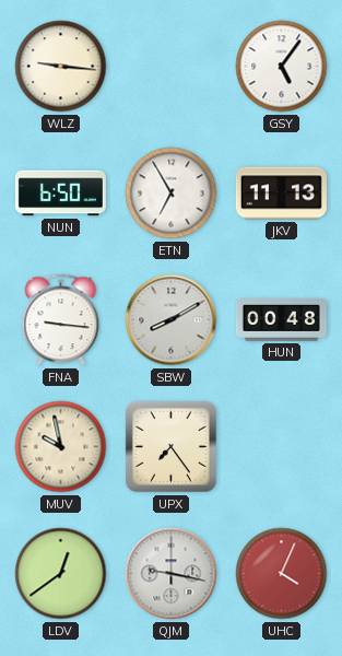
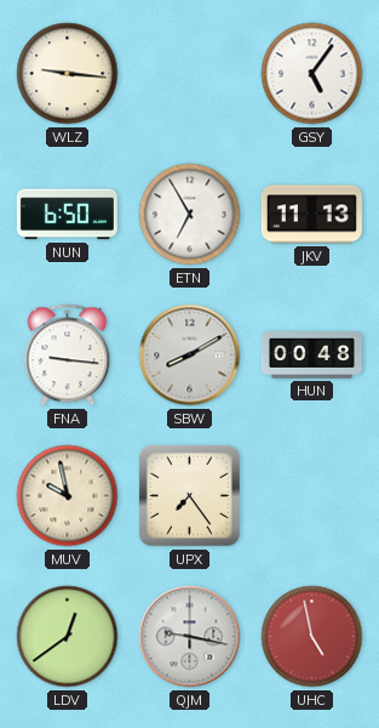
UHC: 4:04 -> 4:58 (312, 637)
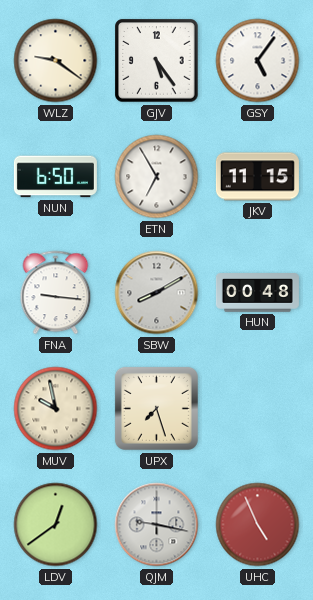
WLZ: 9:16 -> 9:21 (56, 61)
GJV: none -> 5:24 (157, 61)
JKV: 11:13 -> 11:15 (257, 177)
UPX: 7:24 -> 7:27 (156, 408)
UHC: 4:58 -> 4:56 (258, 525)
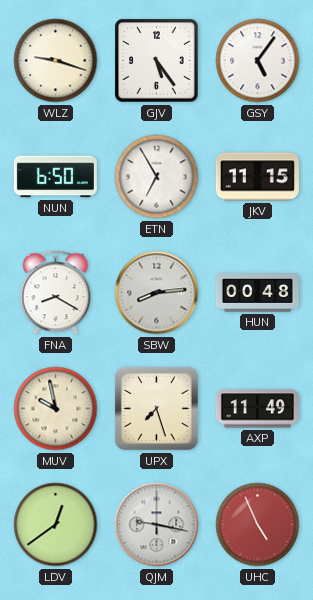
WLZ: 9:21 -> 9:18 (56, 61)
FNA: 9:16 -> 8:20 (56, 293)
SBW: 8:10 -> 8:14 (157, 293)
AXP: none -> 11:49 (257, 409)
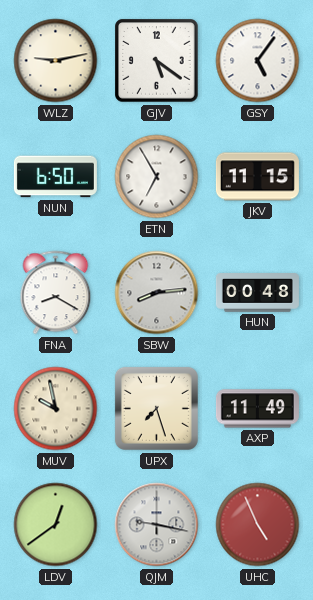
WLZ: 9:18 -> 9:13 (56, 61)
GJV: 5:24 -> 5:21 (157, 61)
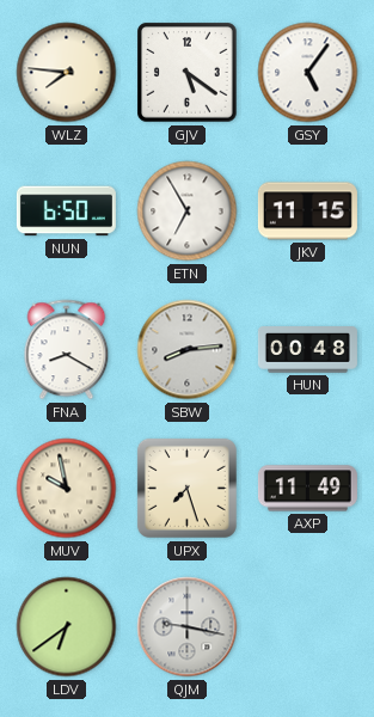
WLZ: 9:13 -> 7:46 (67, 73)
LDV: 12:39 -> 6:39 (67, 627)
UHC: 4:56 -> none (258, 525)
